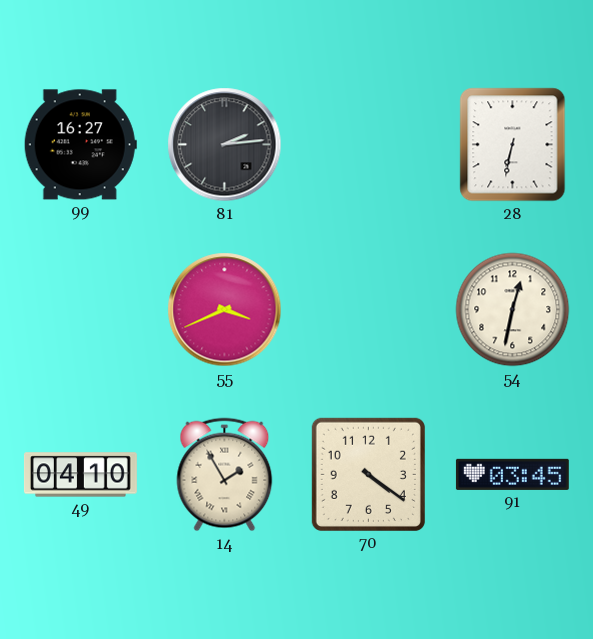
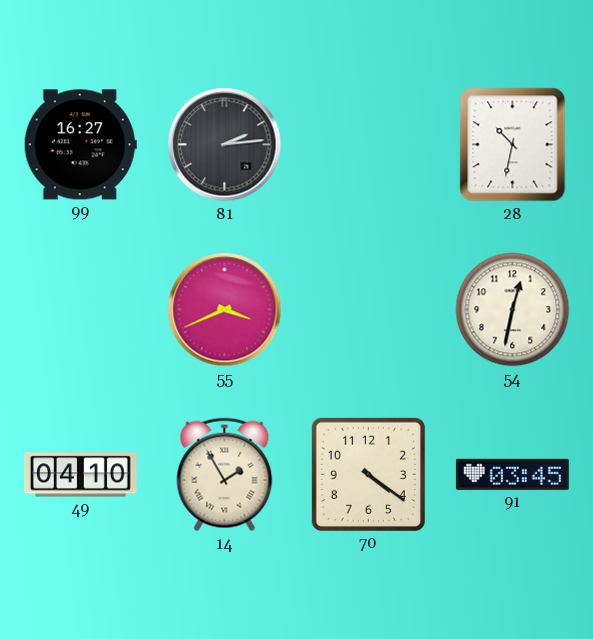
28: 6:32 -> 10:32 (513, 145)
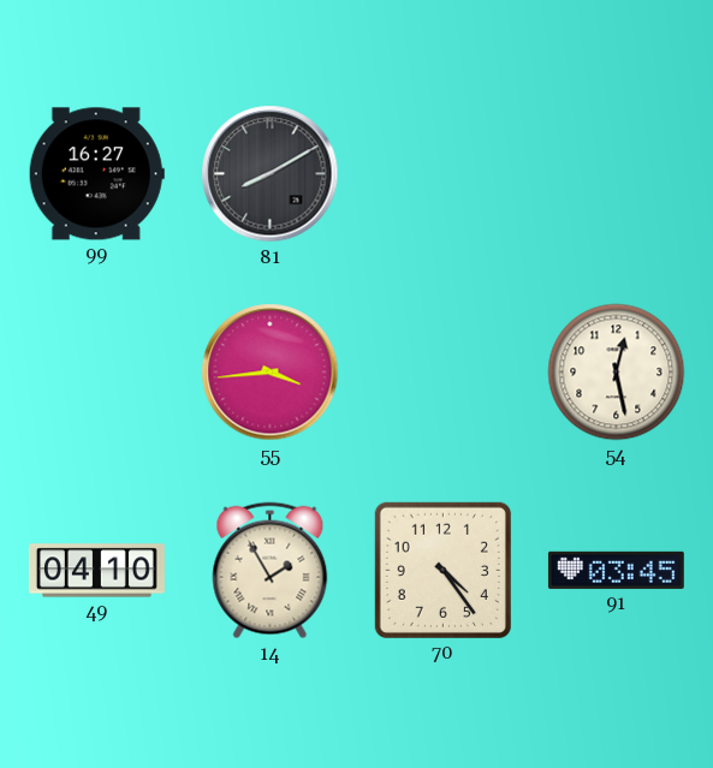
81: 2:14 -> 8:10 (271, 174)
28: 10:32 -> none (513, 145)
55: 3:41 -> 3:44 (271, 373)
54: 12:32 -> 12:28 (617, 373)
70: 4:21 -> 4:24 (442, 570)
